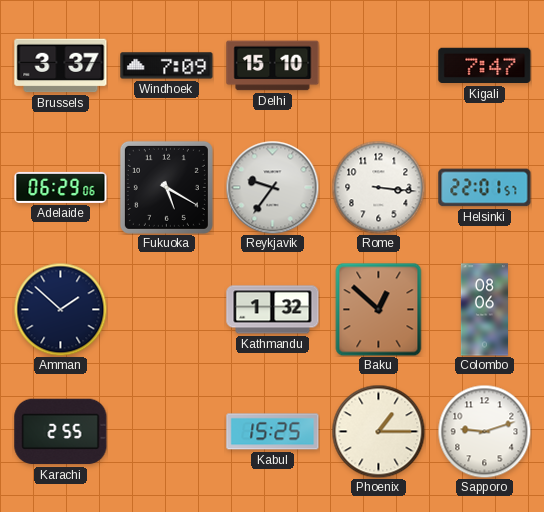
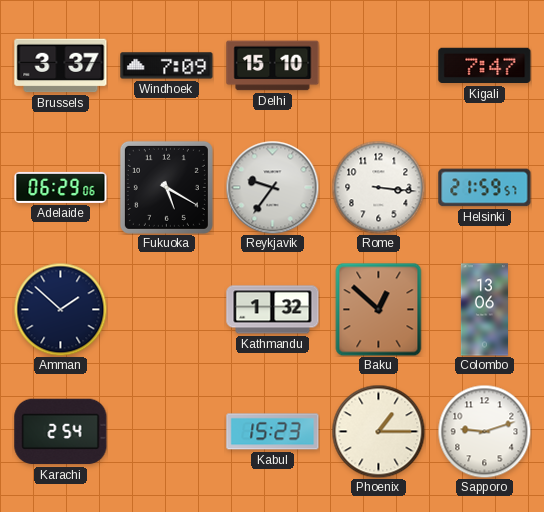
Helsinki: 22:01 -> 21:59 (485, 188)
Colombo: 08:06 -> 13:06 (484, 310)
Karachi: 2:55 -> 2:54 (61, 432)
Kabul: 15:25 -> 15:23 (273, 432)
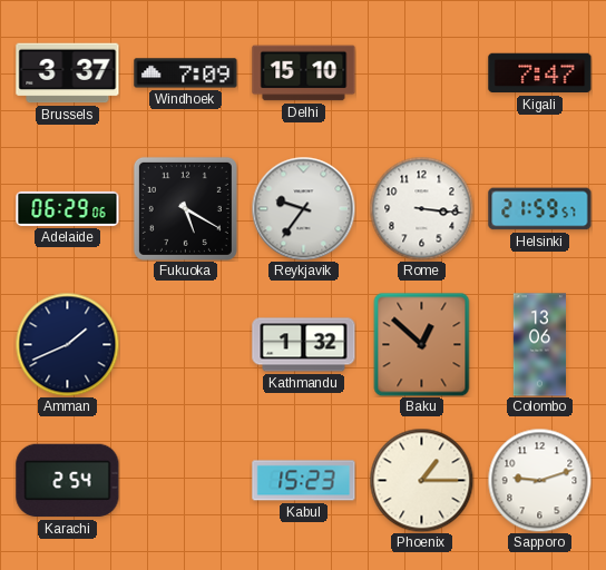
Amman: 1:52 -> 1:41 (67, 344)
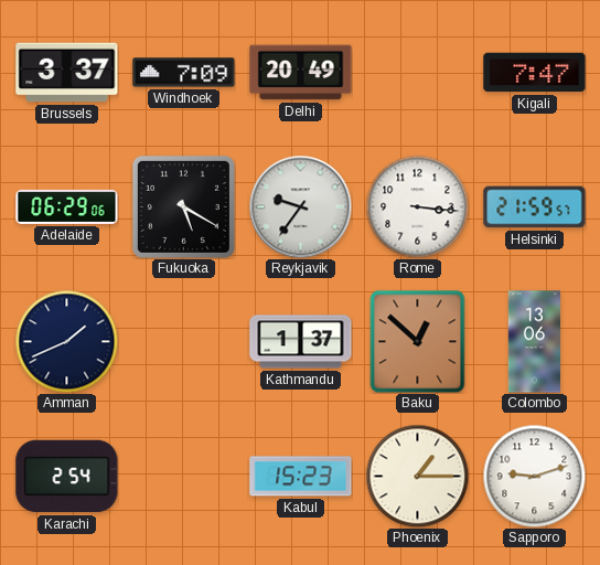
Delhi: 15:10 -> 20:49 (301, 73)
Kathmandu: 1:32 -> 1:37 (301, 342)
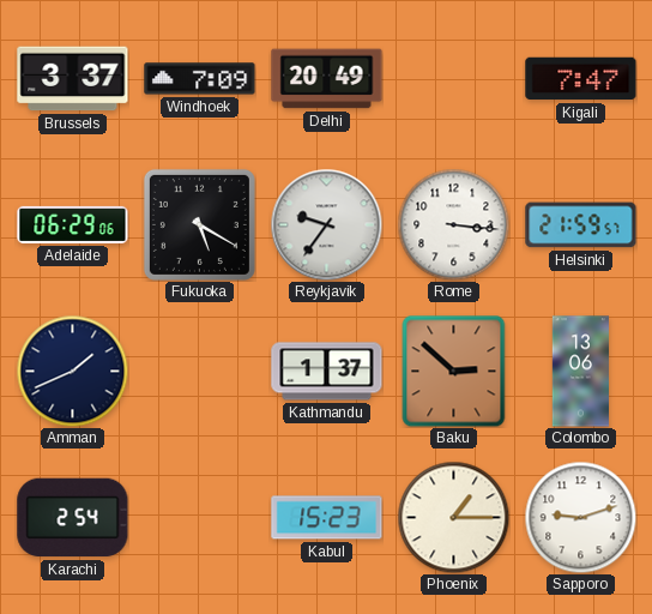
Baku: 12:52 -> 2:52 (454, 371)
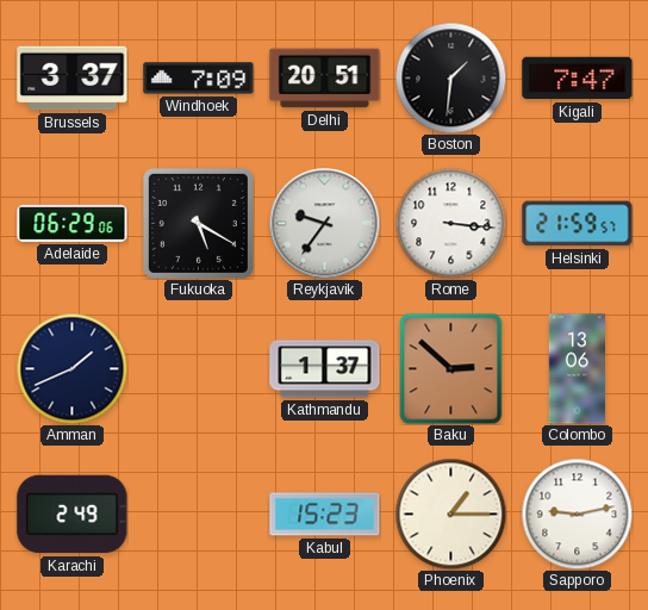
Delhi: 20:49 -> 20:51 (325, 79)
Boston: none -> 1:31 (450, 77)
Karachi: 2:54 -> 2:49 (73, 515)
Sapporo: 9:12 -> 9:13 (577, 513)
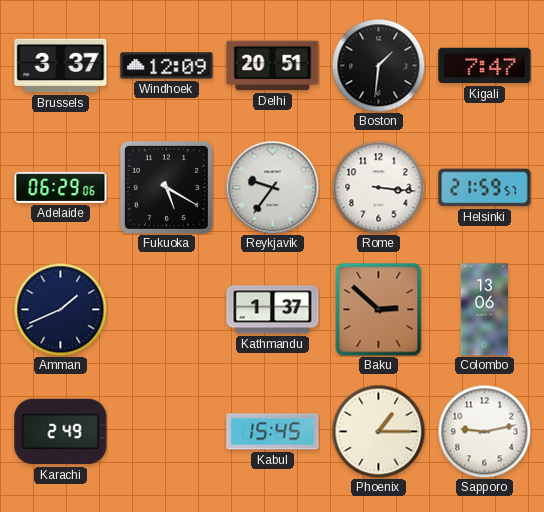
Windhoek: 7:09 -> 12:09 (167, 66)
Kabul: 15:23 -> 15:45 (273, 432)
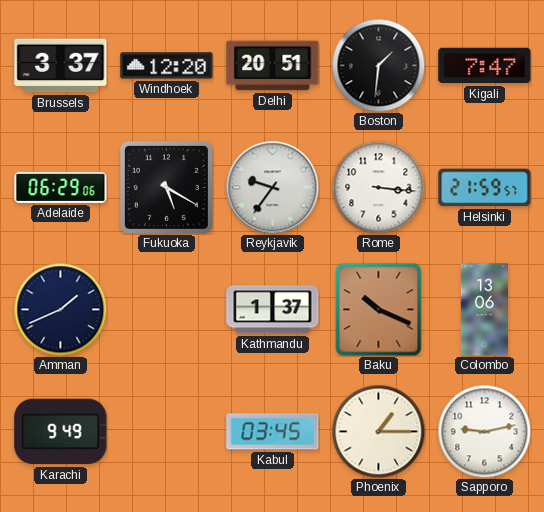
Windhoek: 12:09 -> 12:20 (167, 66)
Baku: 2:52 -> 10:19 (379, 309)
Karachi: 2:49 -> 9:49 (61, 432)
Kabul: 15:45 -> 03:45 (273, 432)
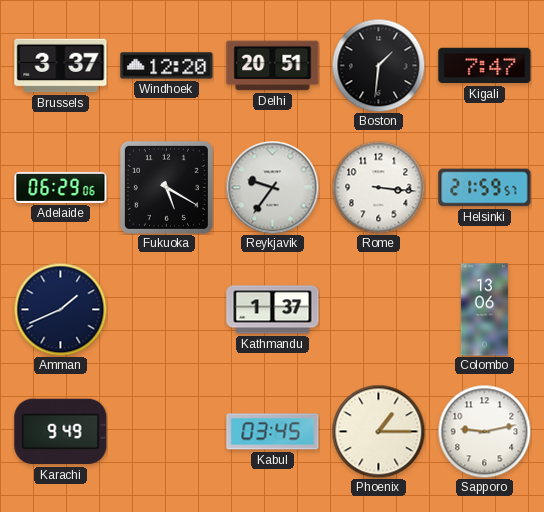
Baku: 10:19 -> none (379, 309)
